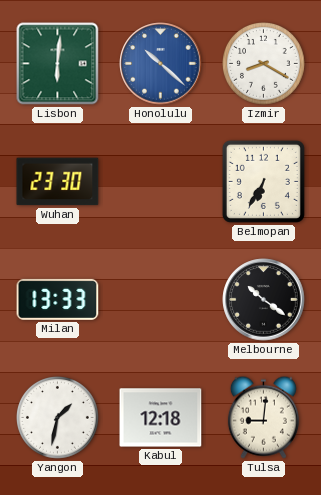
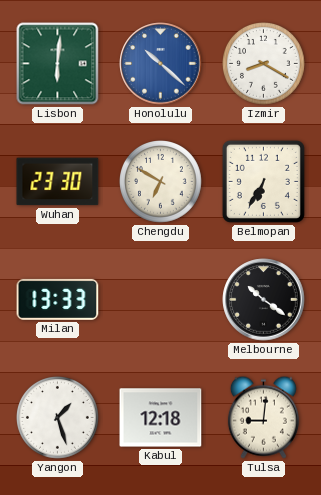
Chengdu: none -> 6:50 (161, 182)
Yangon: 1:32 -> 1:27 (58, 418)
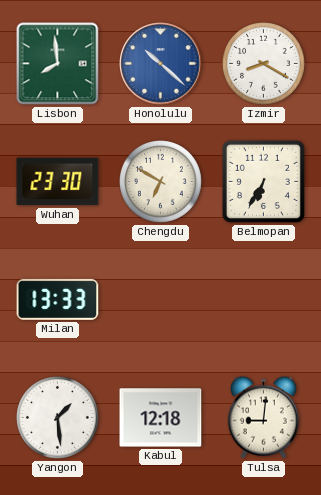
Lisbon: 6:01 -> 7:59 (58, 64)
Melbourne: 10:21 -> none (264, 300)
Yangon: 1:27 -> 1:29 (58, 418)
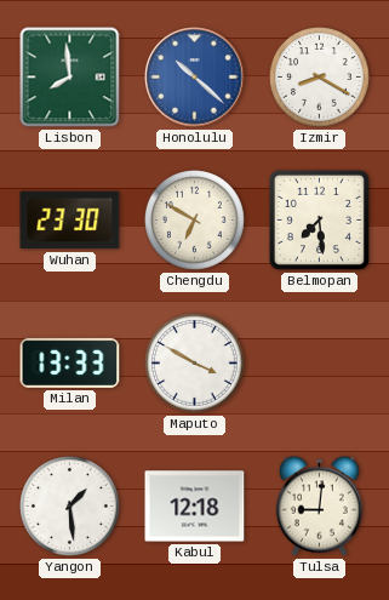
Belmopan: 6:35 -> 7:29 (319, 219)
Maputo: none -> 3:50 (195, 364)
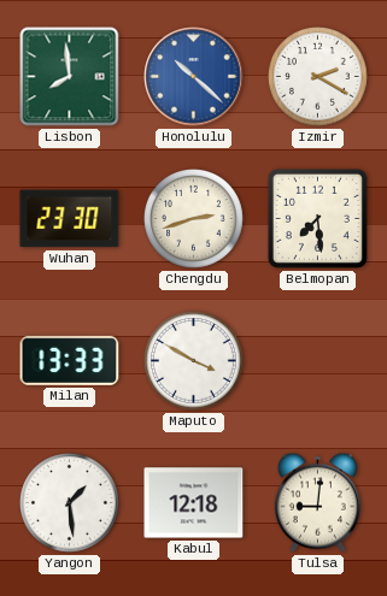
Izmir: 8:20 -> 2:20 (318, 77)
Chengdu: 6:50 -> 2:42 (194, 219)
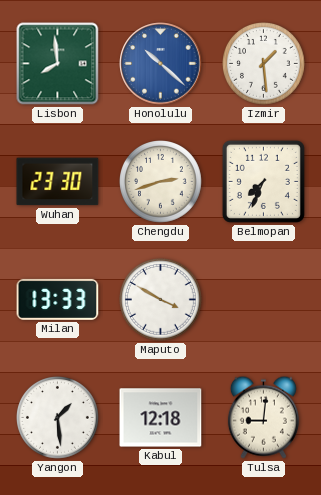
Izmir: 2:20 -> 1:29 (264, 64)
Belmopan: 7:29 -> 7:34 (263, 181)
